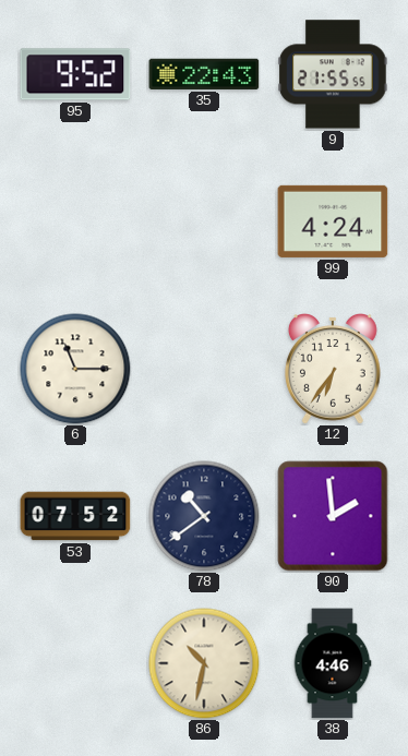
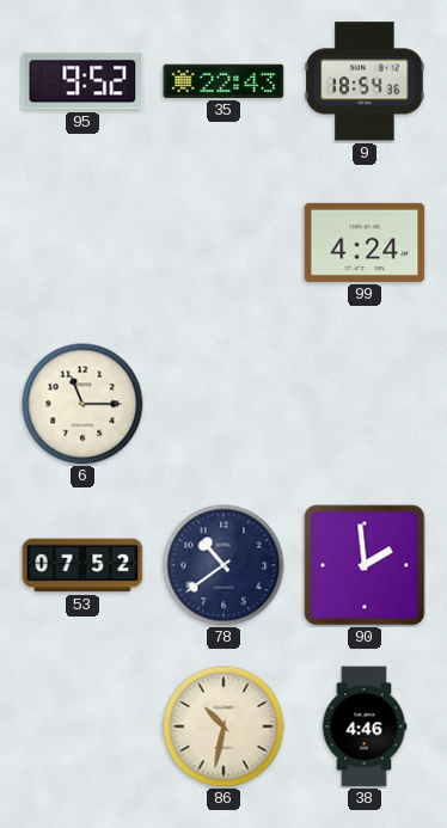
9: 21:55 -> 18:54 (365, 81)
12: 6:36 -> none (333, 370)
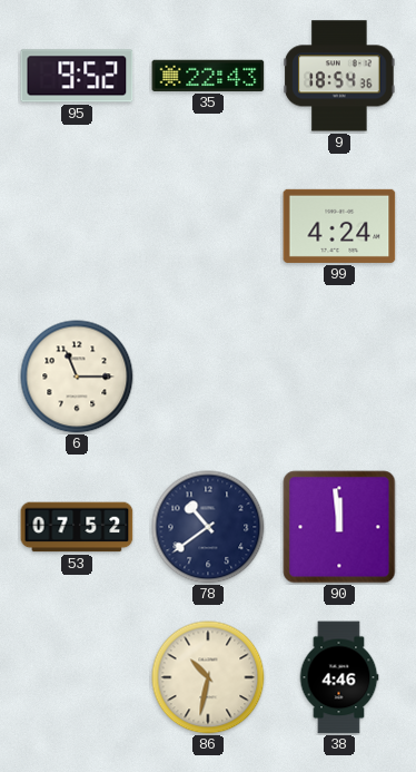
90: 1:59 -> 11:59 (339, 527)
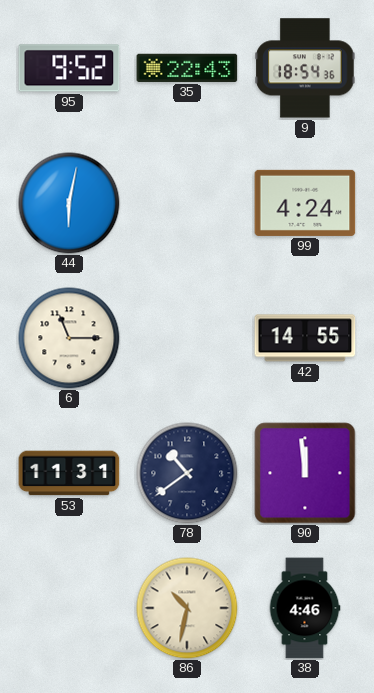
44: none -> 6:02 (69, 203)
42: none -> 14:55 (305, 338)
53: 07:52 -> 11:31 (69, 473)
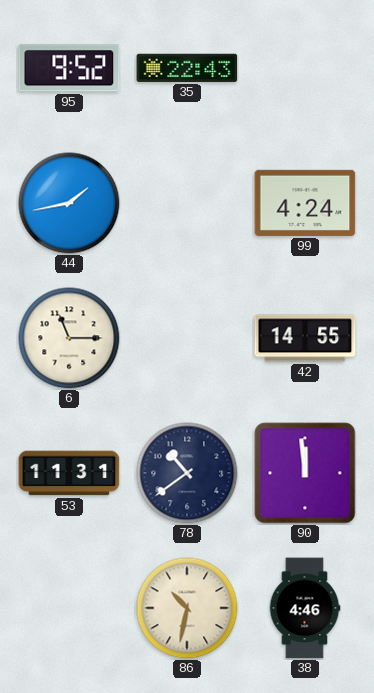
9: 18:54 -> none (305, 68)
44: 6:02 -> 1:43 (69, 203)
